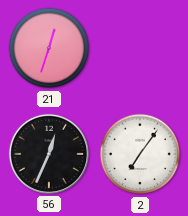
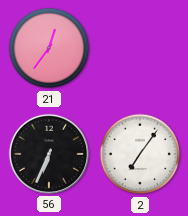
21: 12:33 -> 12:36 (49, 48)
56: 12:34 -> 6:34 (49, 154)
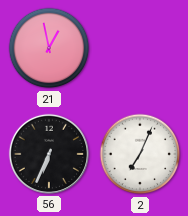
21: 12:36 -> 12:58 (49, 48)
2: 7:06 -> 7:04 (140, 154)
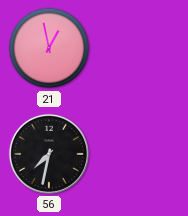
56: 6:34 -> 7:32 (49, 154)
2: 7:04 -> none (140, 154)
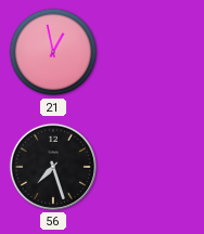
56: 7:32 -> 7:27 (53, 167)
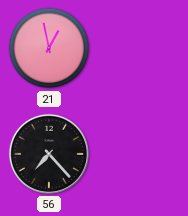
56: 7:27 -> 7:23 (49, 154)
